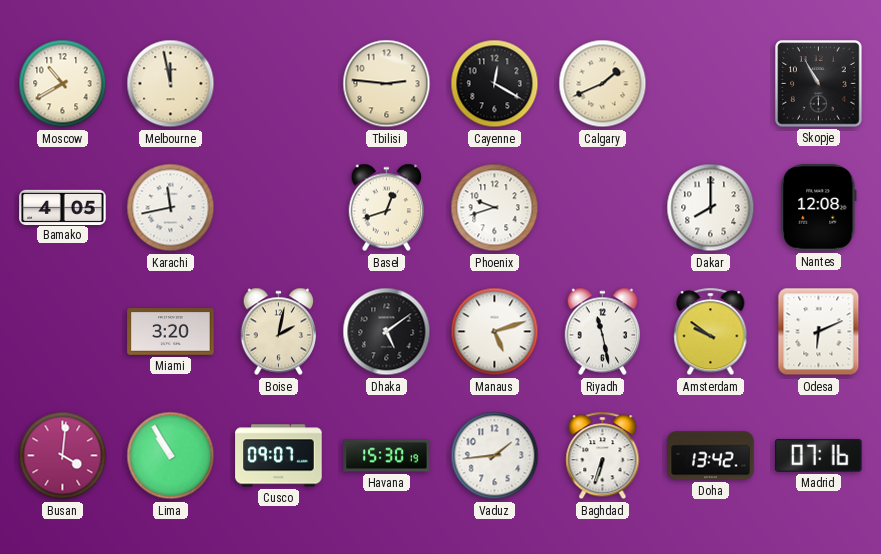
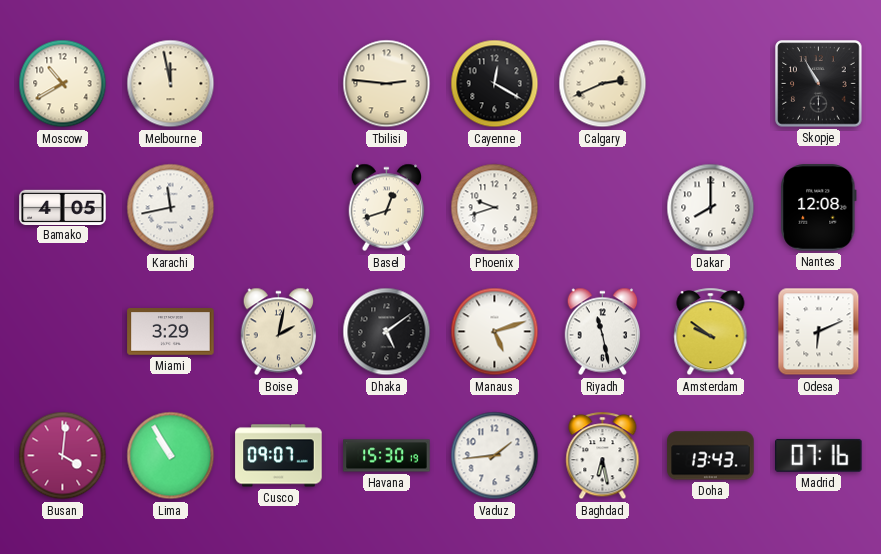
Calgary: 1:41 -> 2:41 (603, 84)
Miami: 3:20 -> 3:29 (171, 332)
Baghdad: 6:33 -> 6:28 (603, 456)
Doha: 13:42 -> 13:43 (711, 456)
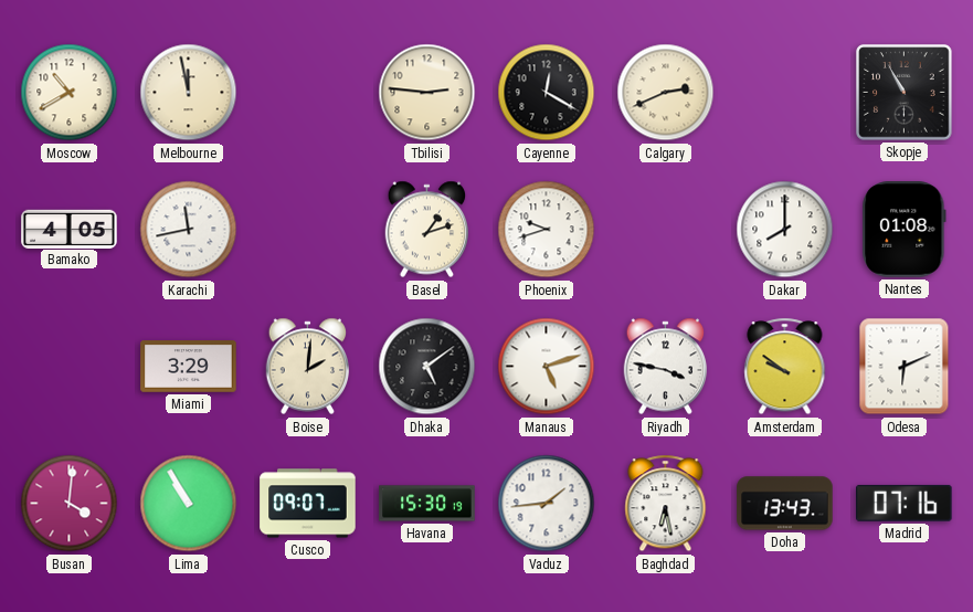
Basel: 12:42 -> 1:12 (427, 230)
Nantes: 12:08 -> 01:08 (905, 230)
Boise: 2:02 -> 2:01 (308, 367)
Riyadh: 11:28 -> 3:47 (666, 367)
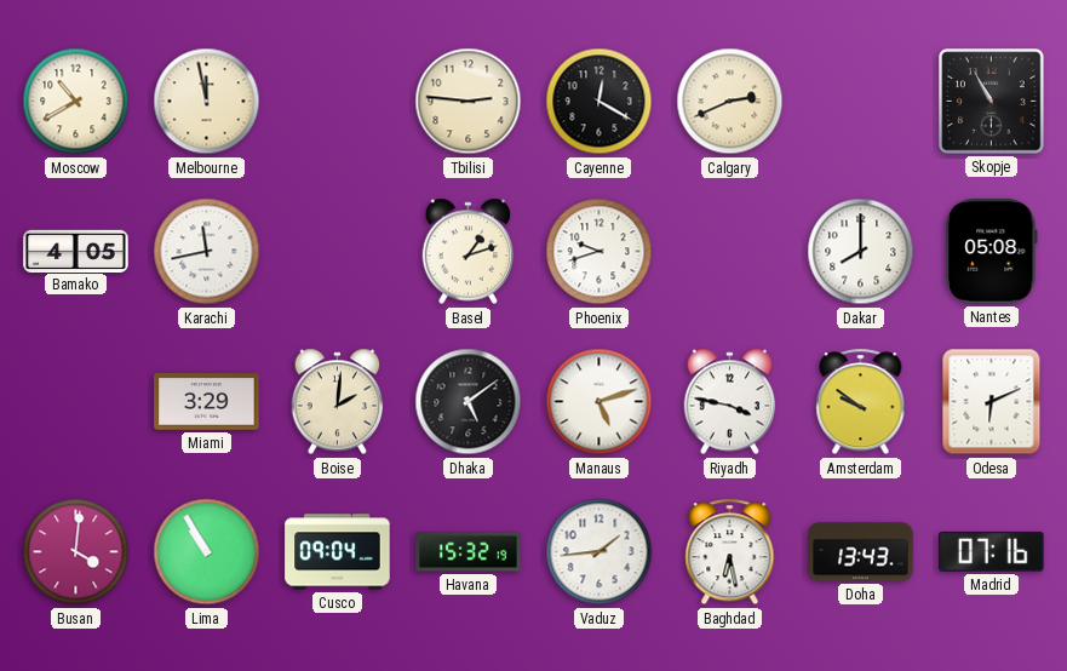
Nantes: 01:08 -> 05:08 (992, 252)
Cusco: 09:07 -> 09:04 (338, 552)
Havana: 15:30 -> 15:32 (469, 552)
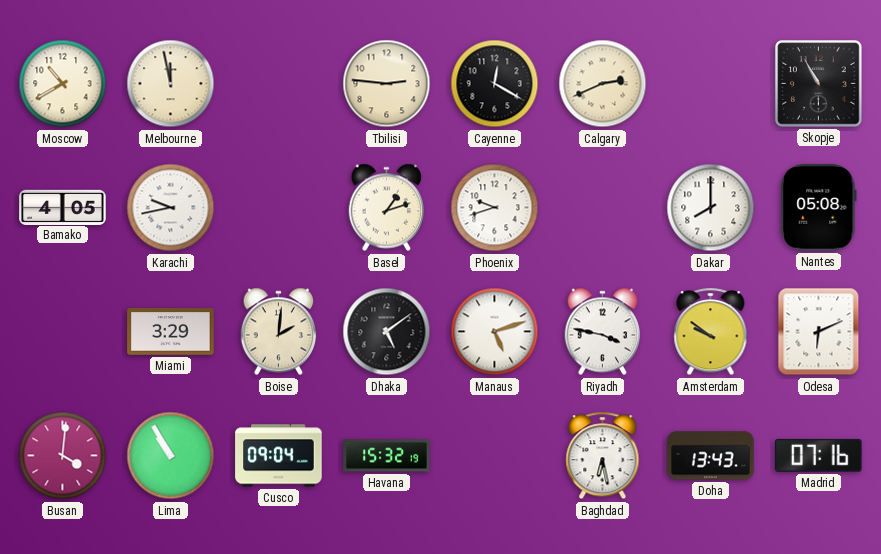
Karachi: 11:43 -> 9:43 (171, 208)
Vaduz: 1:44 -> none (600, 552)
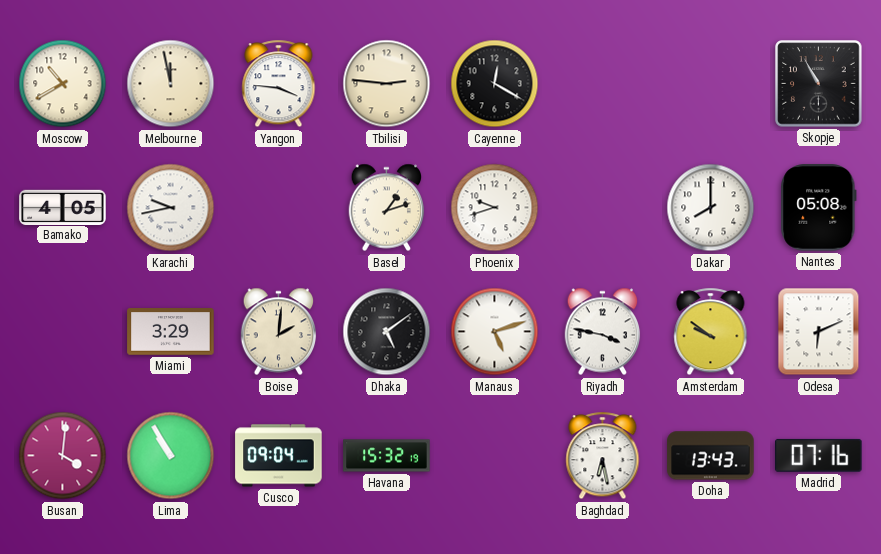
Yangon: none -> 3:46 (279, 84)
Calgary: 2:41 -> none (603, 84)
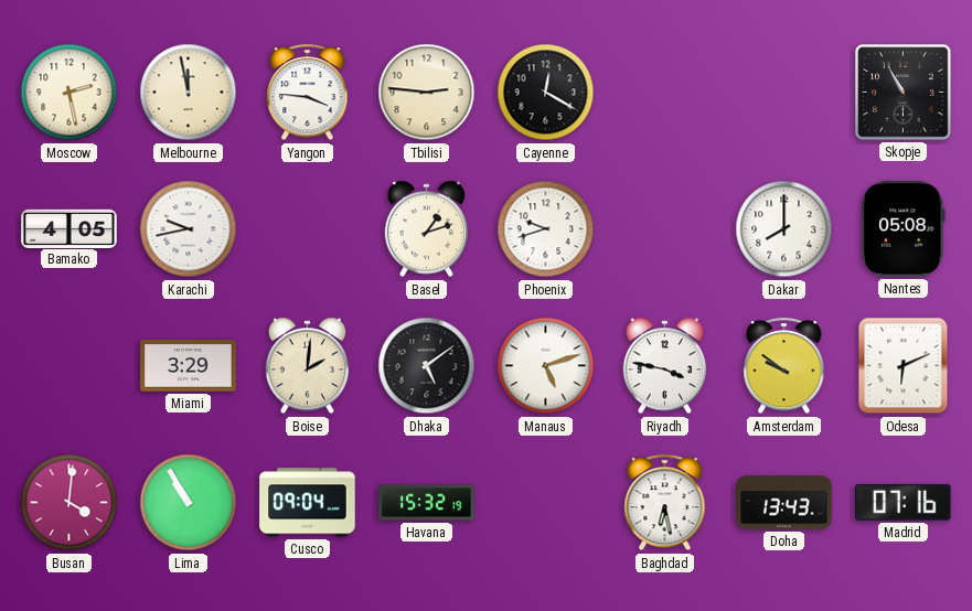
Moscow: 10:40 -> 2:28 (70, 93)
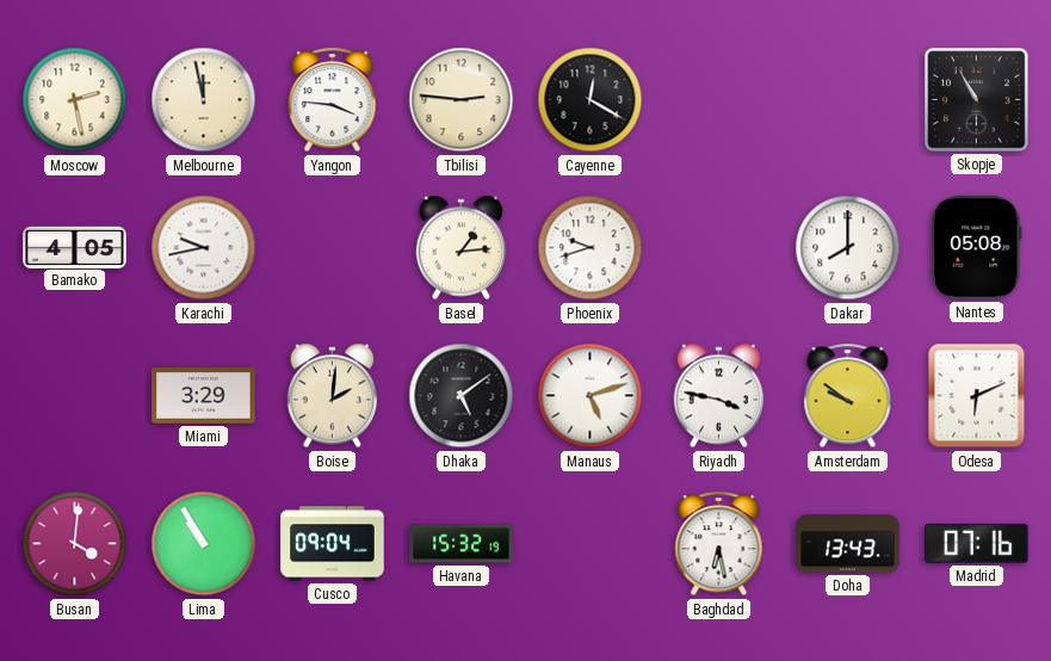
Basel: 1:12 -> 1:14 (462, 248)
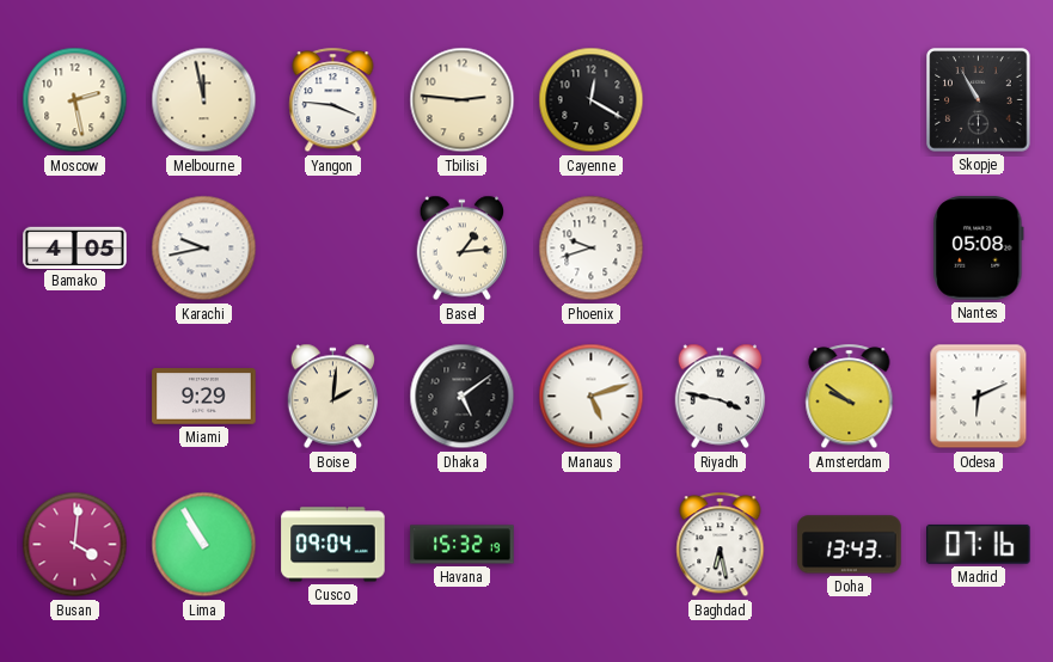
Dakar: 8:00 -> none (848, 248)
Miami: 3:29 -> 9:29 (204, 397)
